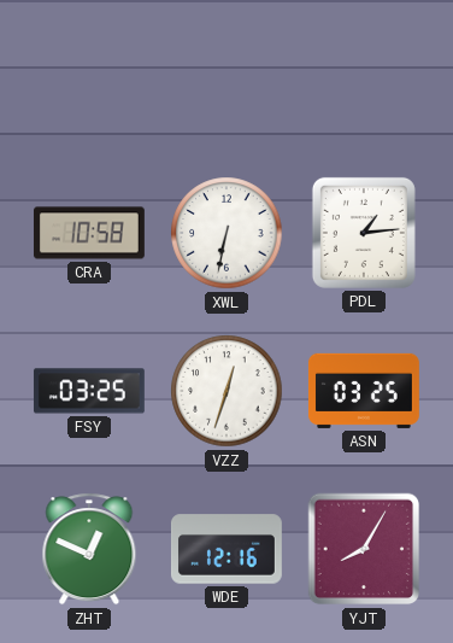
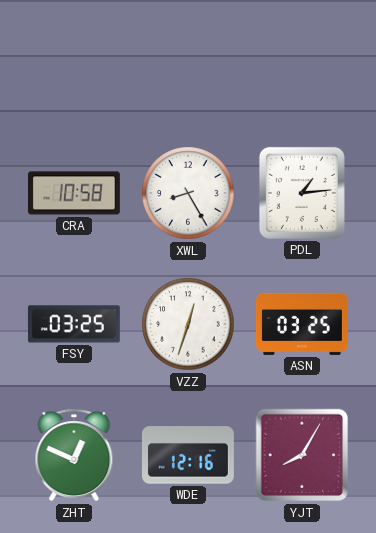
XWL: 6:32 -> 8:25 (188, 193)
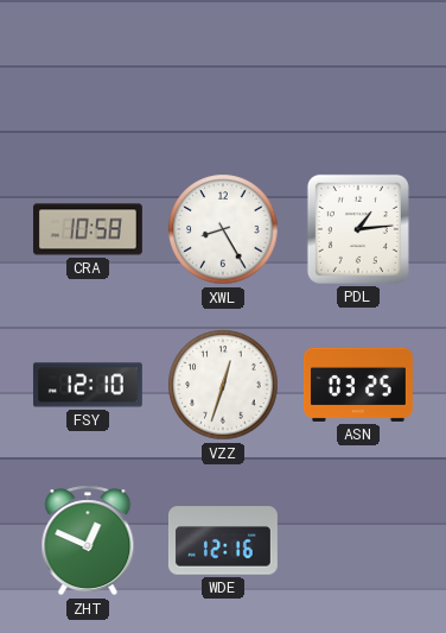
FSY: 03:25 -> 12:10 (88, 385)
YJT: 8:05 -> none (302, 455)
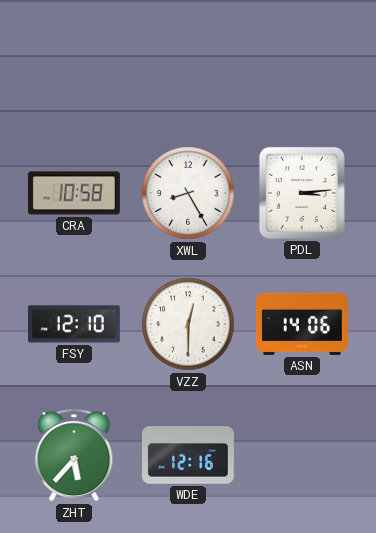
PDL: 1:14 -> 3:14 (302, 193)
VZZ: 12:33 -> 12:30 (188, 324)
ASN: 03:25 -> 14:06 (302, 324)
ZHT: 12:49 -> 5:37 (74, 455)
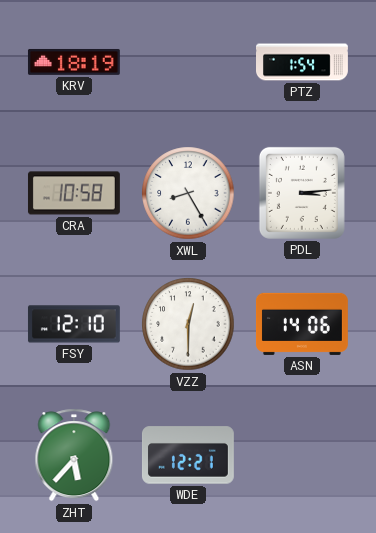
KRV: none -> 18:19 (74, 62)
PTZ: none -> 1:54 (303, 62)
WDE: 12:16 -> 12:21 (188, 455)
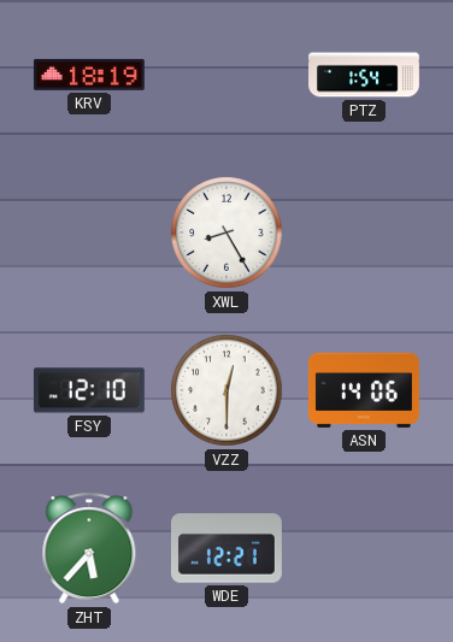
CRA: 10:58 -> none (74, 193)
PDL: 3:14 -> none (302, 193)
